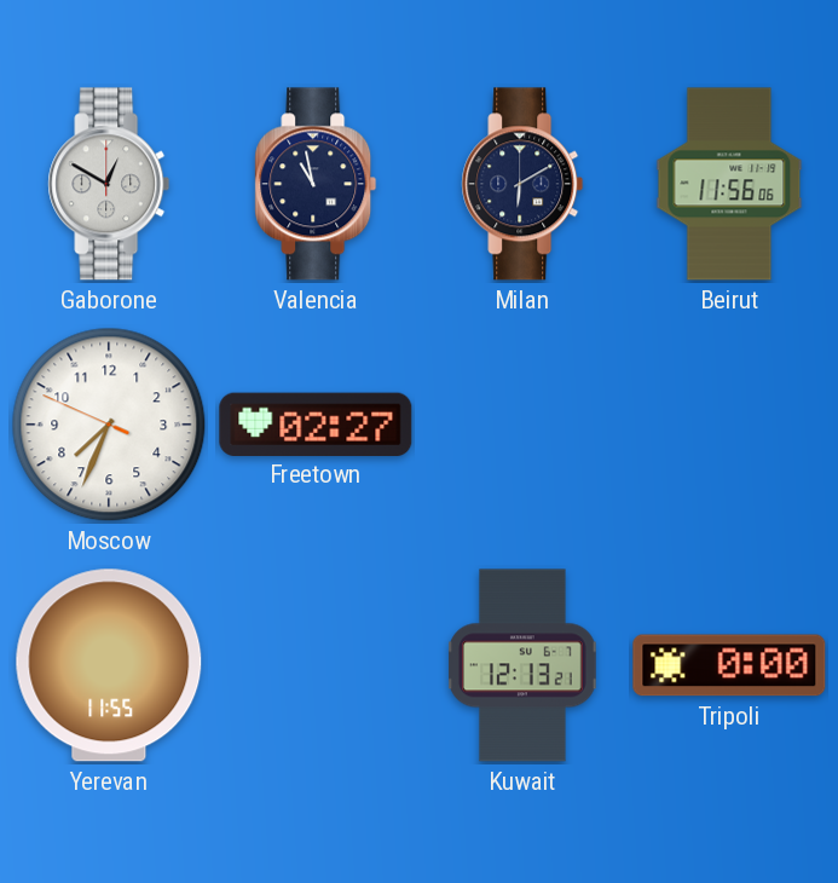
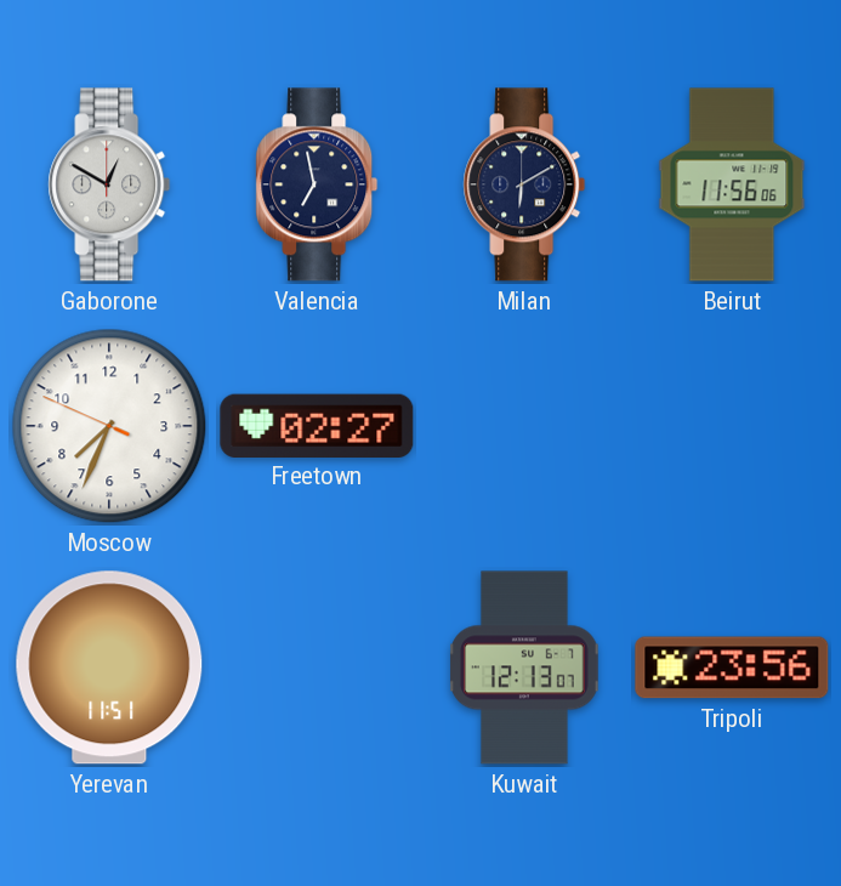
Valencia: 10:58 -> 6:58 (317, 184)
Yerevan: 11:55 -> 11:51 (109, 668)
Kuwait: 12:13:21 -> 12:13:07 (524, 668)
Tripoli: 0:00 -> 23:56 (732, 668)
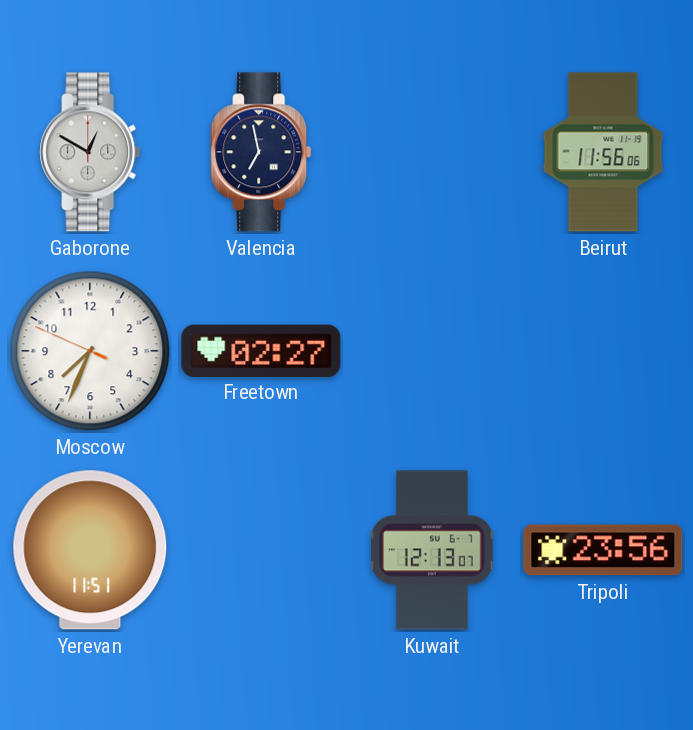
Milan: 6:10 -> none (524, 184)
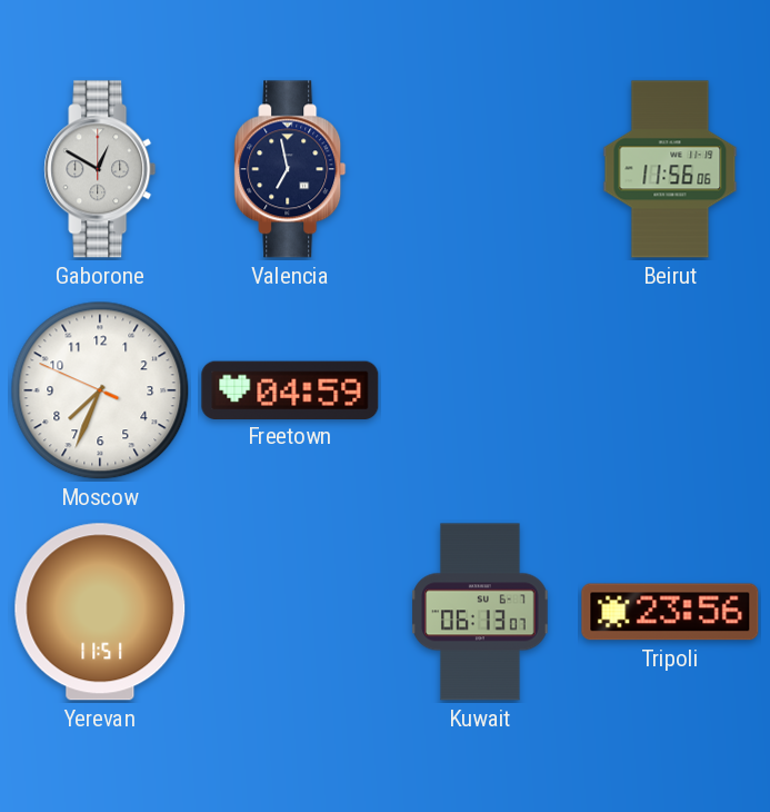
Freetown: 02:27 -> 04:59 (290, 389)
Kuwait: 12:13 -> 06:13 (480, 612)
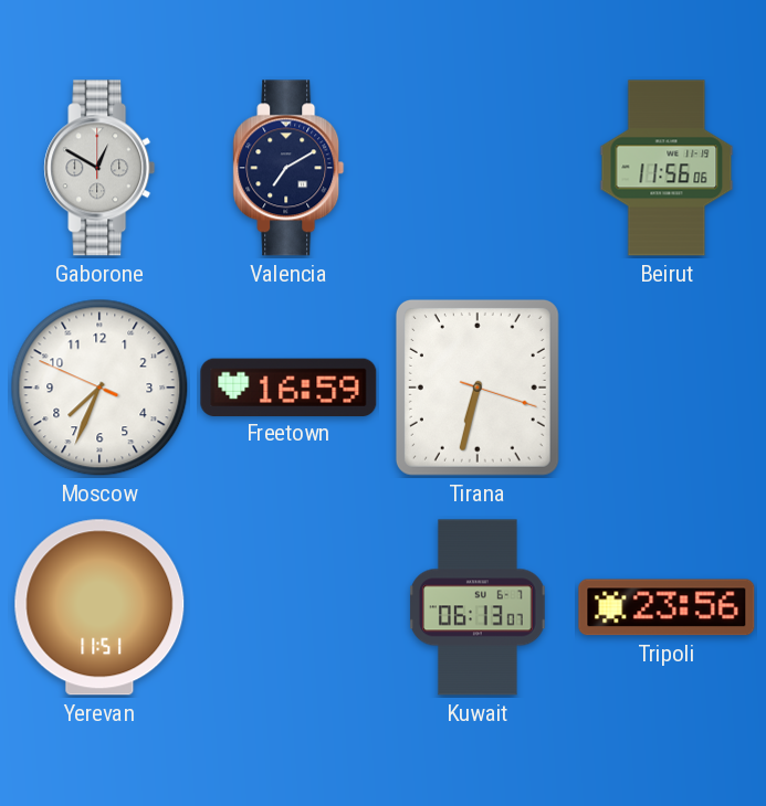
Valencia: 6:58 -> 7:10 (288, 168)
Freetown: 04:59 -> 16:59 (288, 386)
Tirana: none -> 6:32 (478, 388)
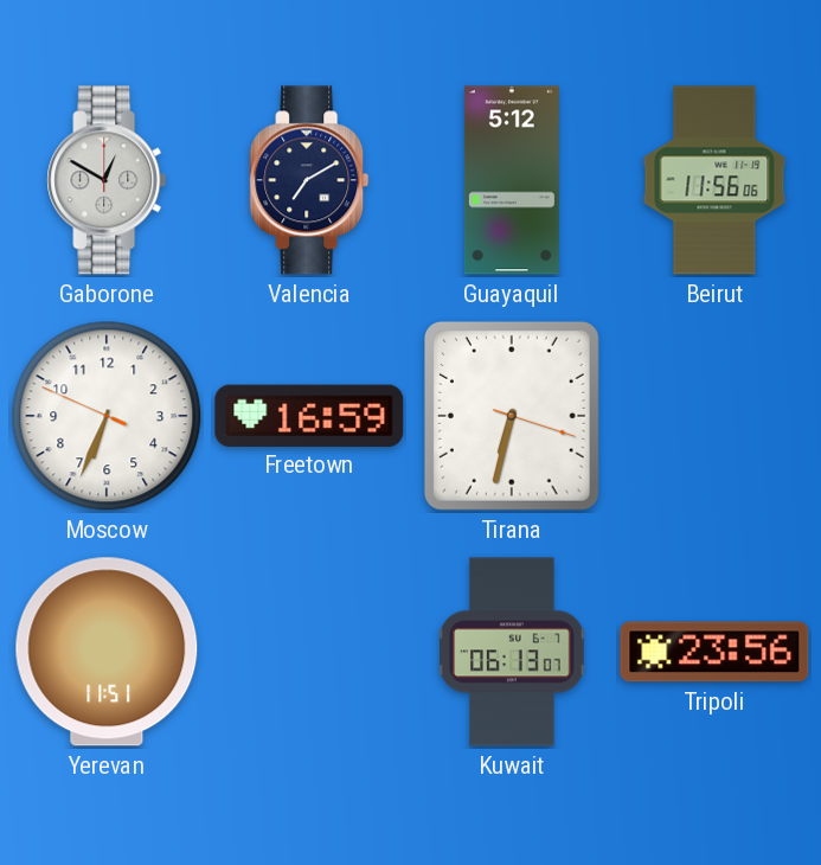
Guayaquil: none -> 5:12 (512, 180)
Moscow: 7:33 -> 6:33 (107, 416)
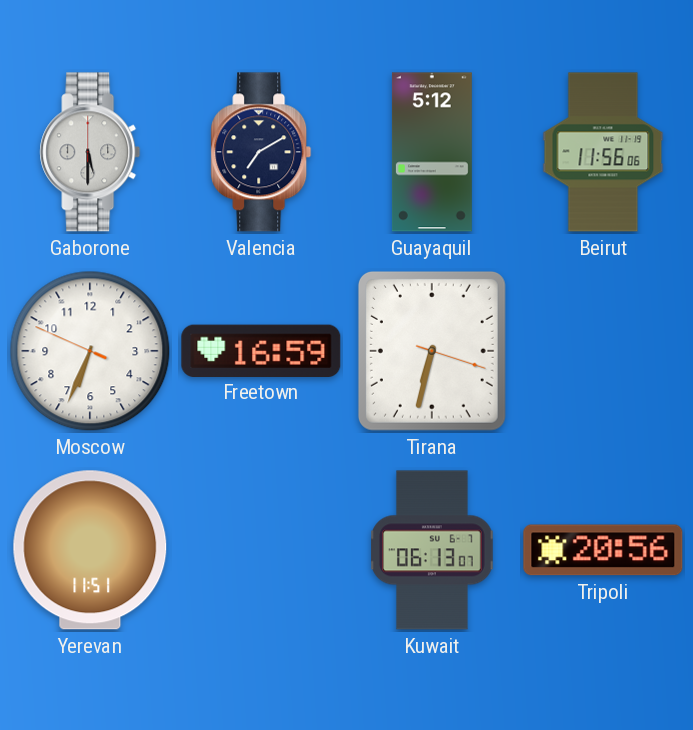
Gaborone: 12:50 -> 5:30 (90, 152)
Tripoli: 23:56 -> 20:56 (603, 550)
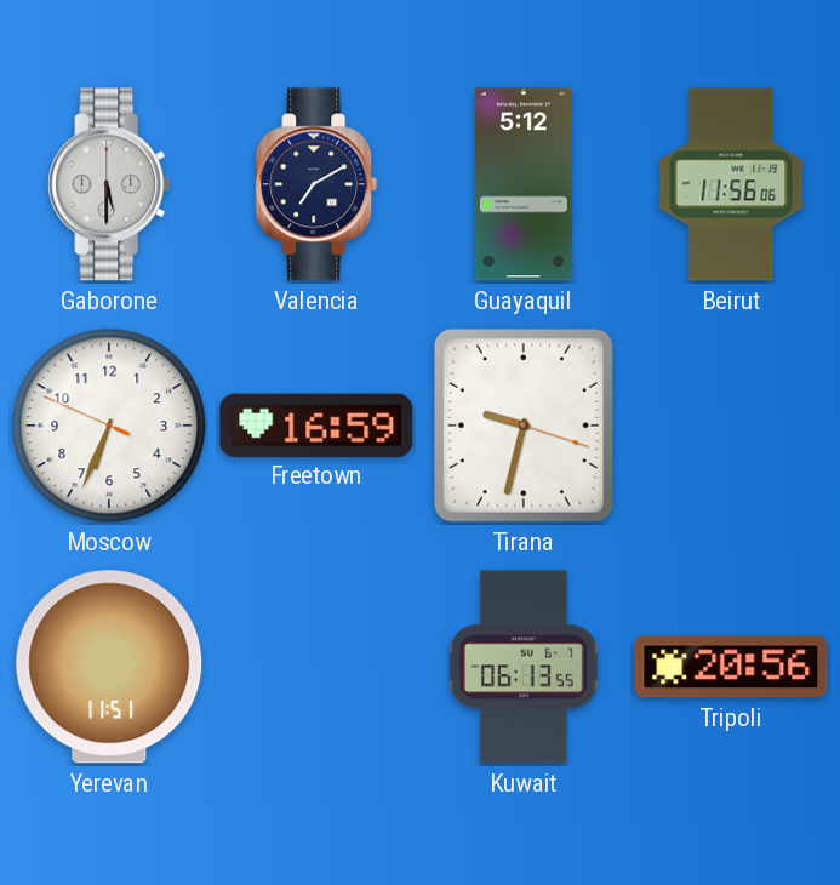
Tirana: 6:32 -> 9:32 (524, 426)
Kuwait: 06:13:07 -> 06:13:55 (524, 667)
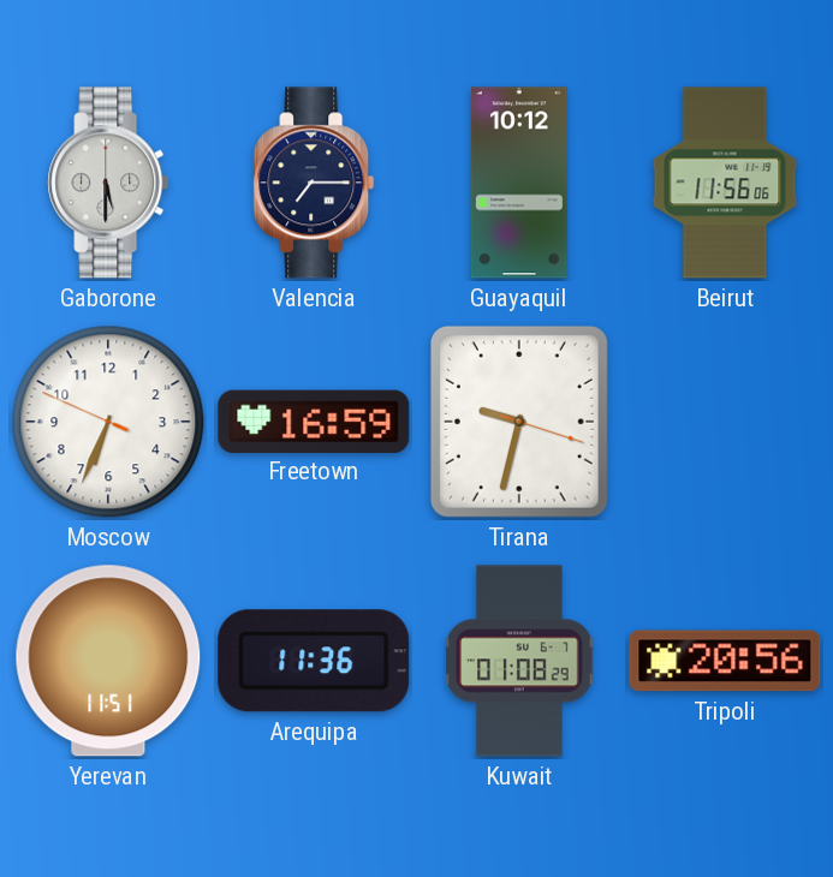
Valencia: 7:10 -> 7:15 (314, 183)
Guayaquil: 5:12 -> 10:12 (519, 183)
Arequipa: none -> 11:36 (314, 661)
Kuwait: 06:13 -> 01:08 (519, 661)
